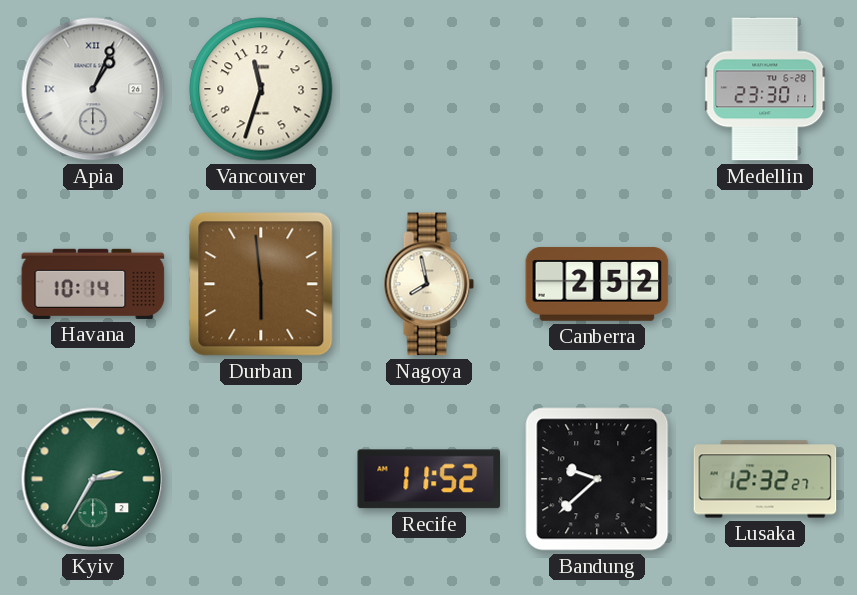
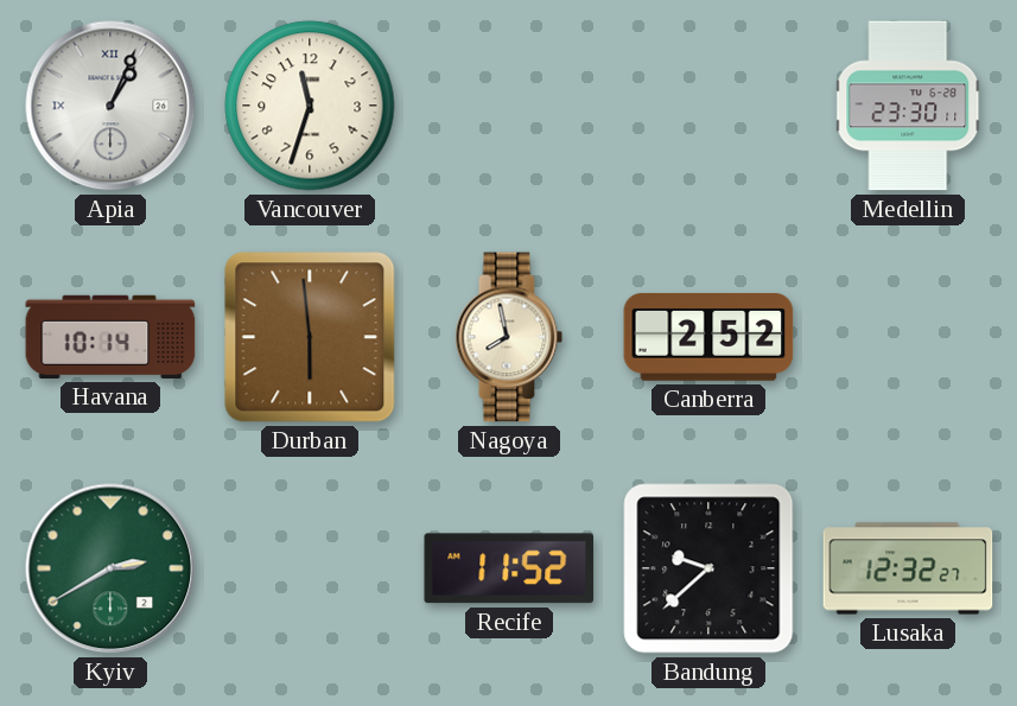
Kyiv: 2:35 -> 2:40 (110, 568)
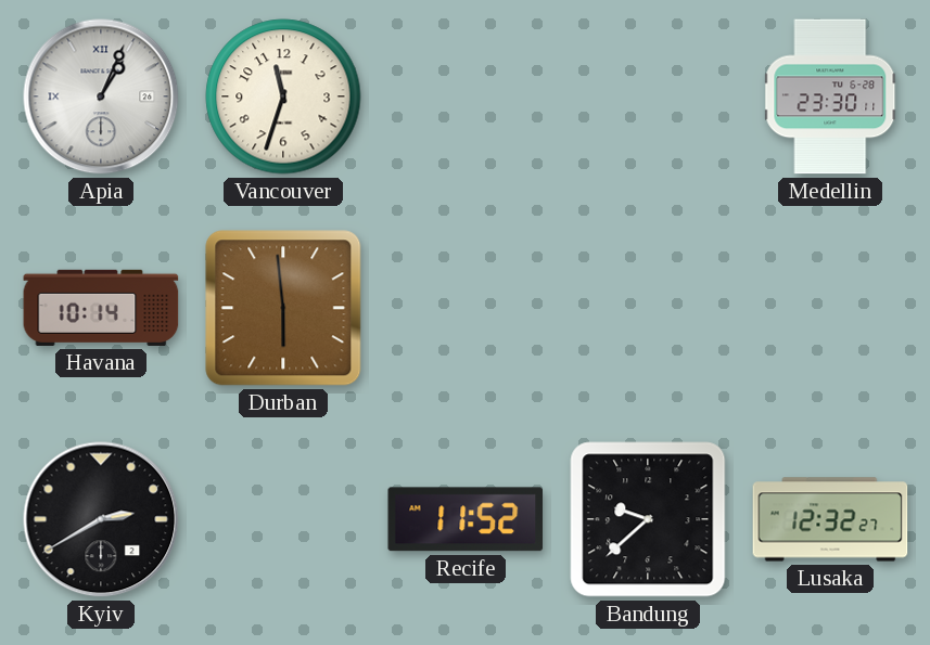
Nagoya: 7:58 -> none (509, 337)
Canberra: 2:52 -> none (708, 337)
Kyiv dial: green -> black (101, 519)
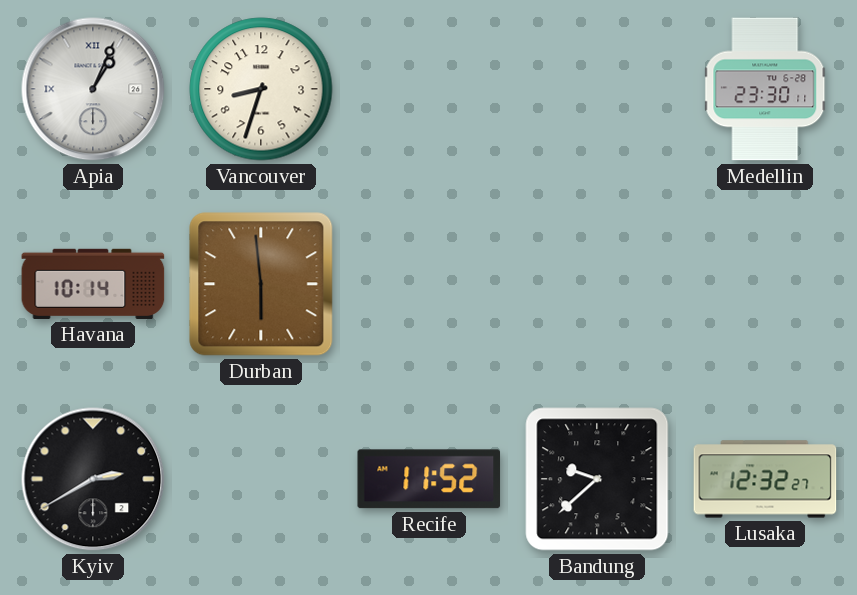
Vancouver: 11:33 -> 8:33 (261, 89)
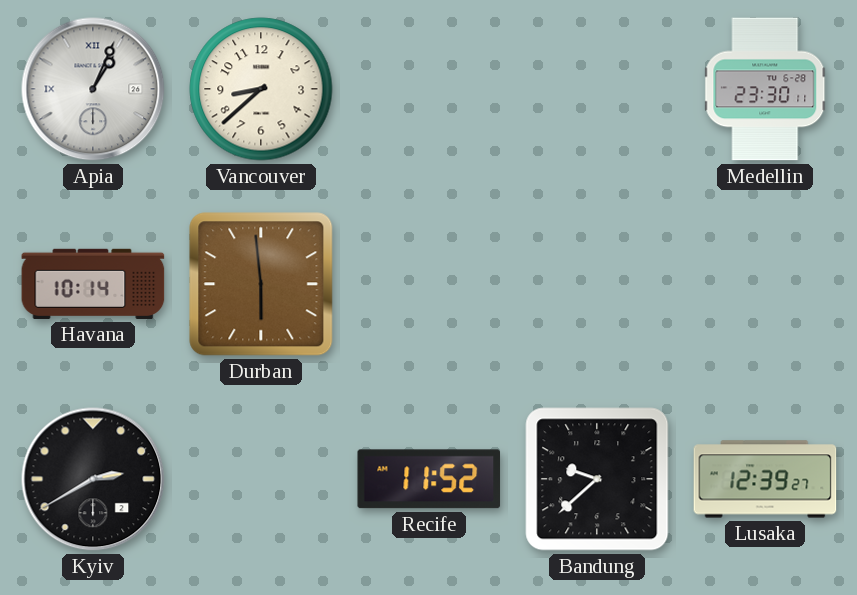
Vancouver: 8:33 -> 8:38 (261, 89)
Lusaka: 12:32 -> 12:39 (765, 479)
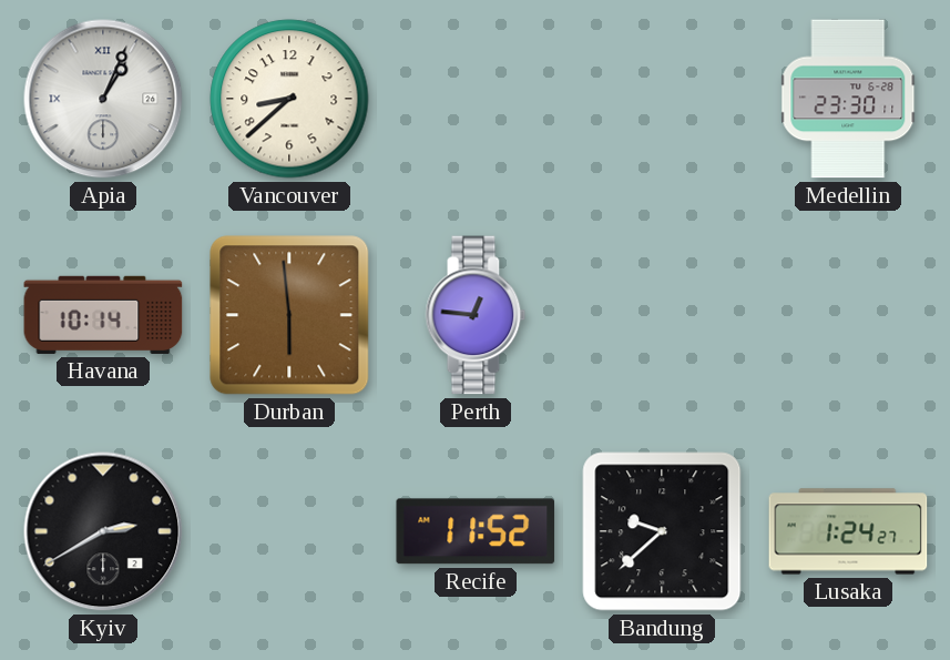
Perth: none -> 12:46 (476, 315)
Lusaka: 12:39 -> 1:24 (848, 531)
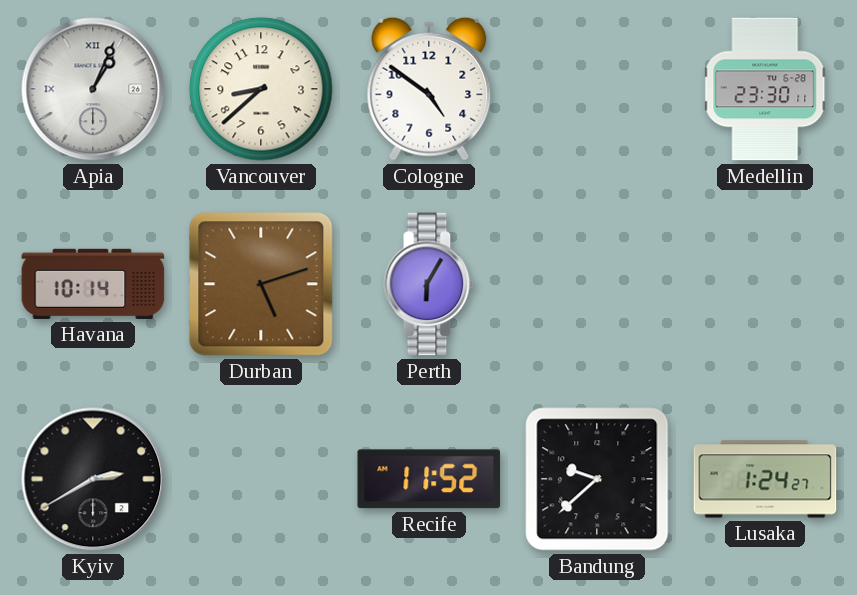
Cologne: none -> 4:51 (429, 89)
Durban: 5:59 -> 5:12 (261, 284)
Perth: 12:46 -> 6:05 (429, 284)
